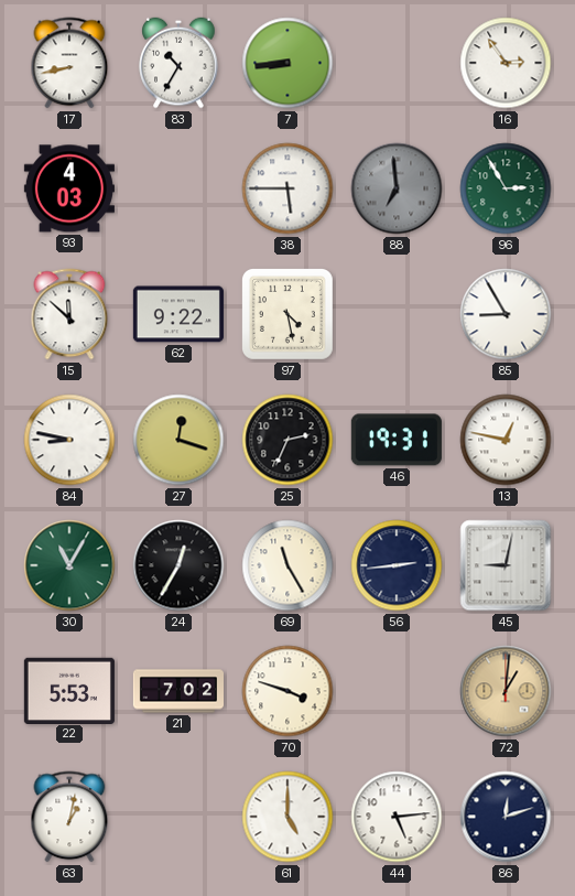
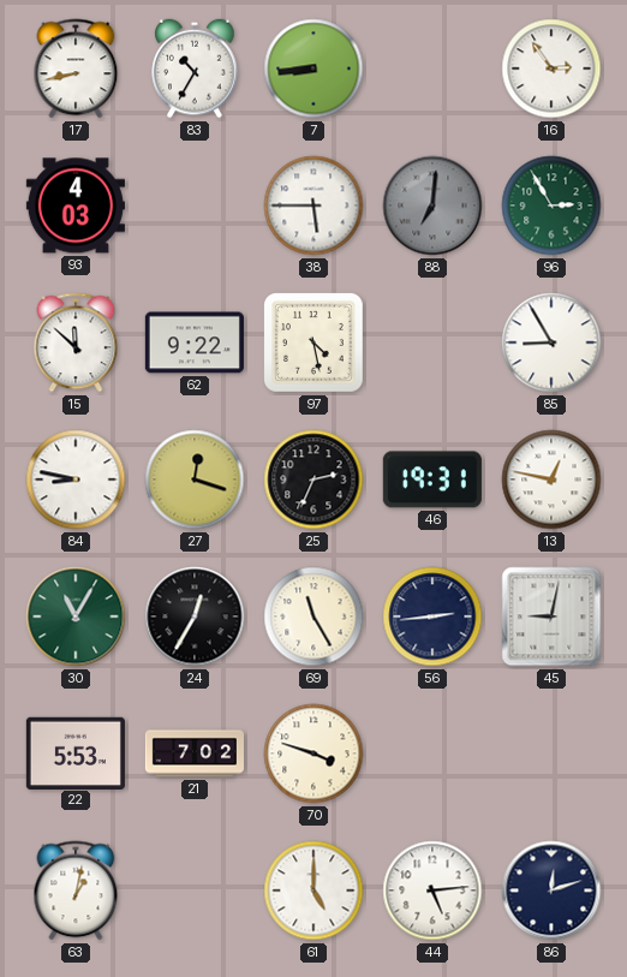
88: 6:59 -> 7:01 (432, 205)
72: 1:01 -> none (506, 691)
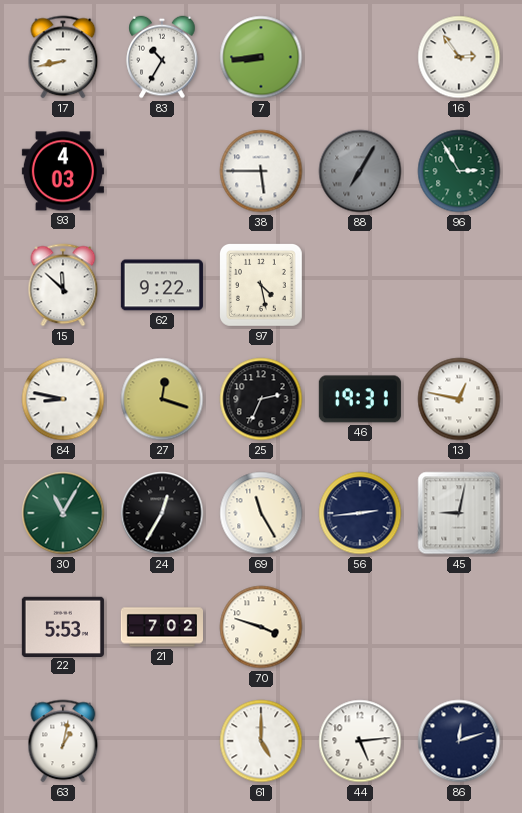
88: 7:01 -> 7:05 (360, 171)
85: 8:55 -> none (551, 342)
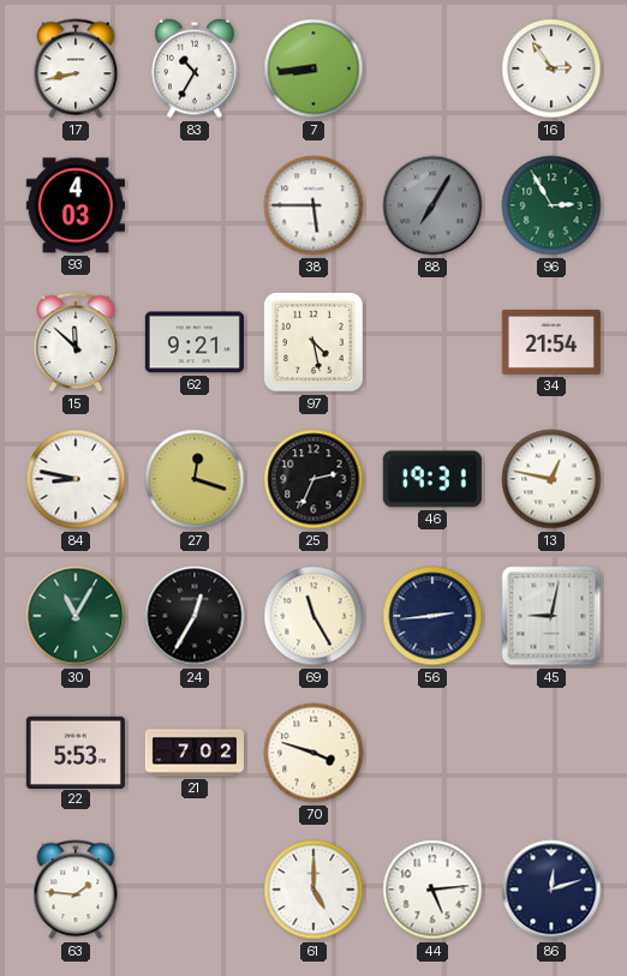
62: 9:22 -> 9:21 (195, 342)
34: none -> 21:54 (551, 342)
63: 1:02 -> 1:46 (76, 890)
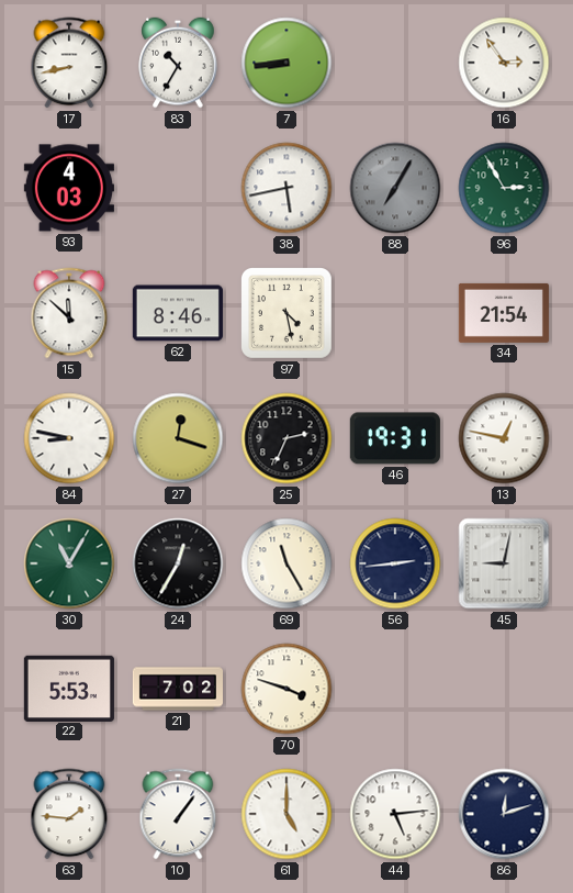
38: 5:45 -> 5:43 (286, 188)
62: 9:21 -> 8:46 (178, 313)
10: none -> 1:06 (178, 814)
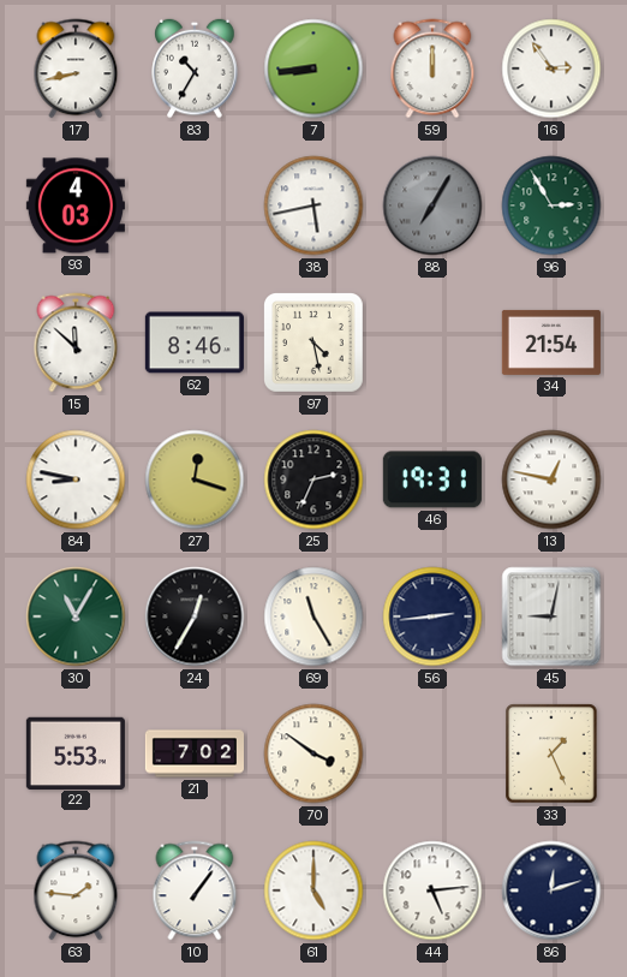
59: none -> 12:00 (432, 68)
70: 3:48 -> 3:51 (313, 753)
33: none -> 1:26 (551, 753)
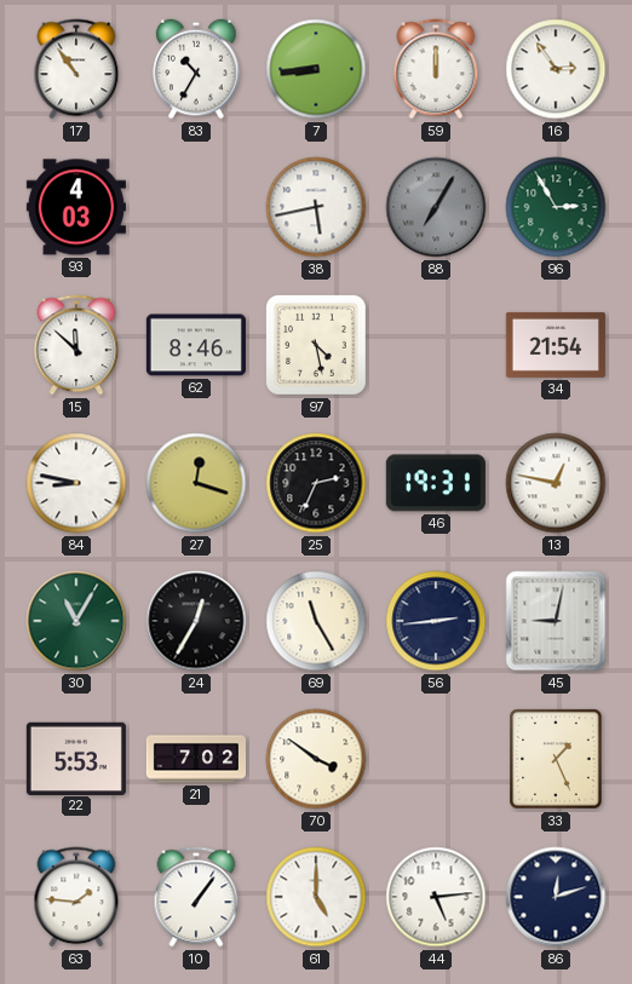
17: 8:43 -> 10:54 (76, 69)
